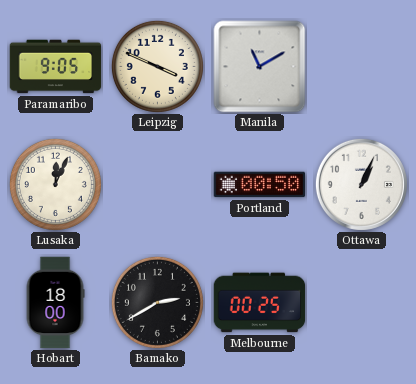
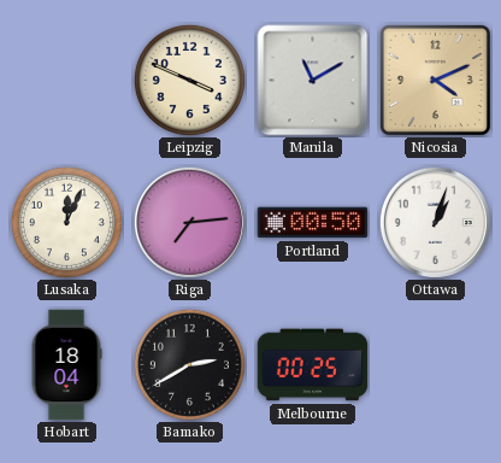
Paramaribo: 9:05 -> none (56, 67)
Nicosia: none -> 4:11 (435, 80)
Riga: none -> 7:14 (189, 222)
Ottawa: 1:04 -> 1:03 (435, 222)
Hobart: 18:00 -> 18:04 (66, 365)
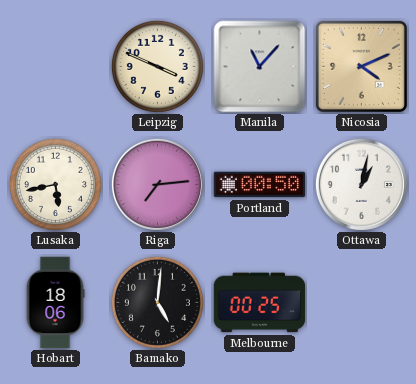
Manila: 11:10 -> 11:07 (260, 67)
Lusaka: 12:04 -> 5:43 (55, 184)
Ottawa: 1:03 -> 1:02 (361, 184)
Hobart: 18:04 -> 18:06 (55, 303)
Bamako: 2:40 -> 5:01 (157, 302)
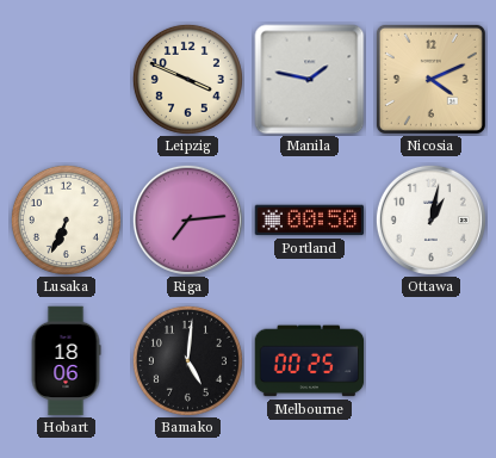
Manila: 11:07 -> 1:47 (310, 80)
Lusaka: 5:43 -> 6:34 (66, 219)
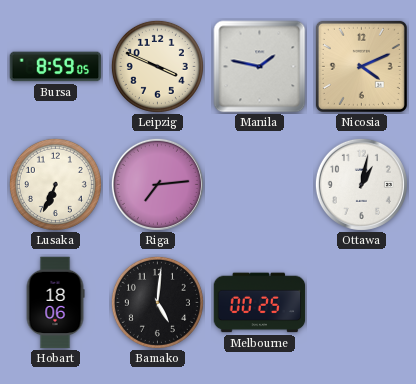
Bursa: none -> 8:59 (56, 67)
Portland: 00:50 -> none (310, 221)
